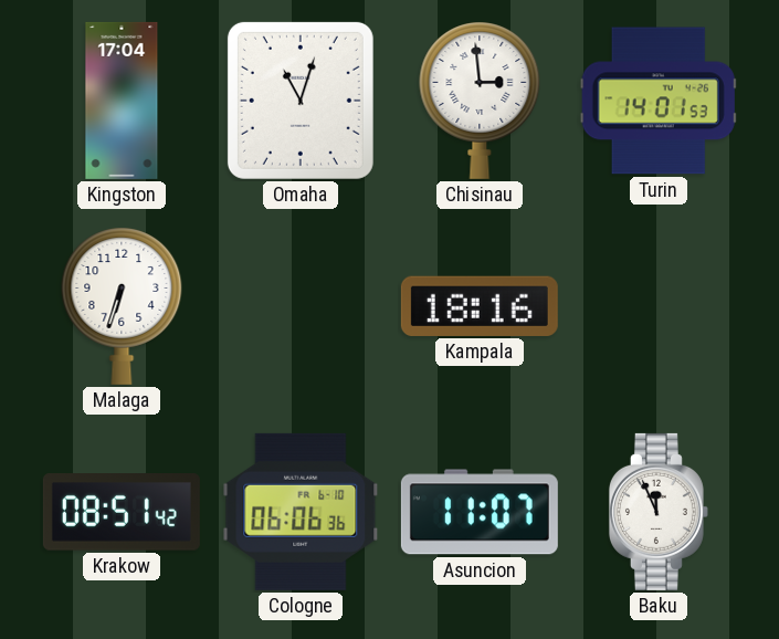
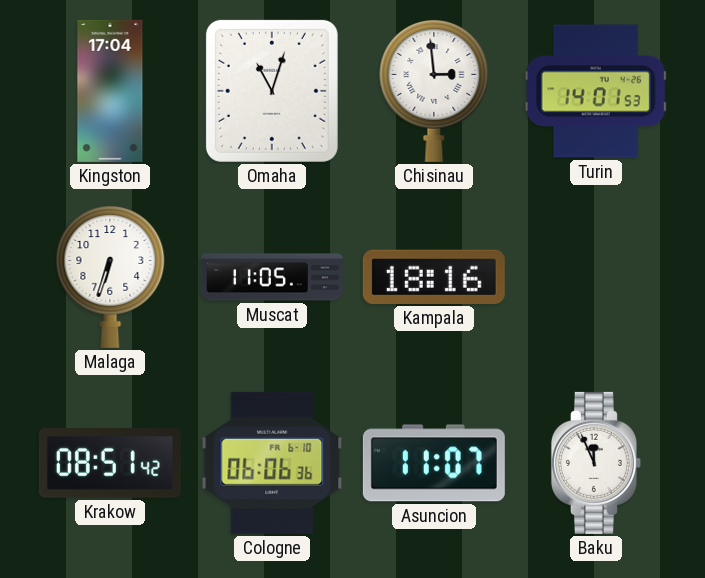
Muscat: none -> 11:05 (272, 277)
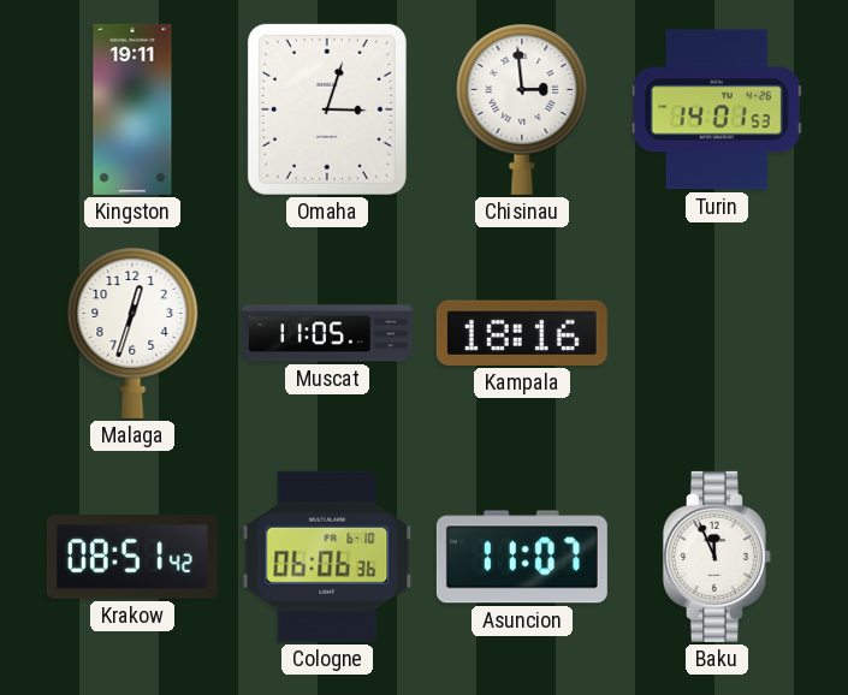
Kingston: 17:04 -> 19:11 (132, 109)
Omaha: 11:03 -> 3:03 (327, 109)
Malaga: 6:33 -> 12:33 (132, 333)
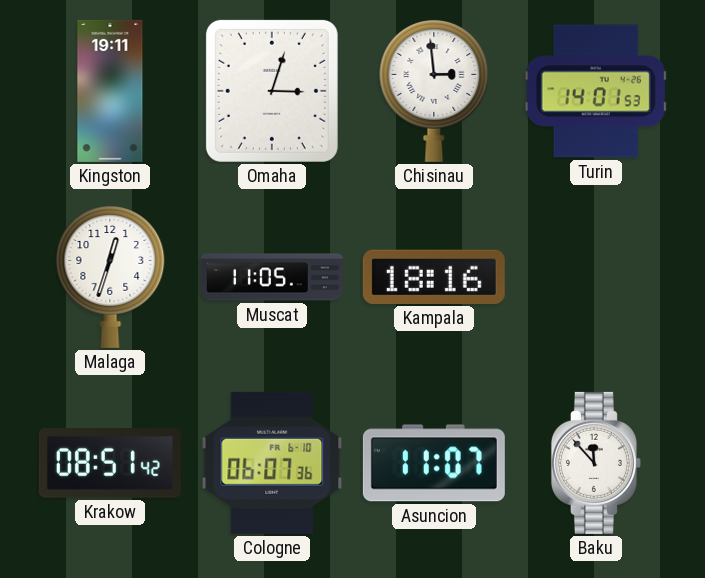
Cologne: 06:06 -> 06:07 (272, 463)
Baku: 11:56 -> 11:53 (596, 463)
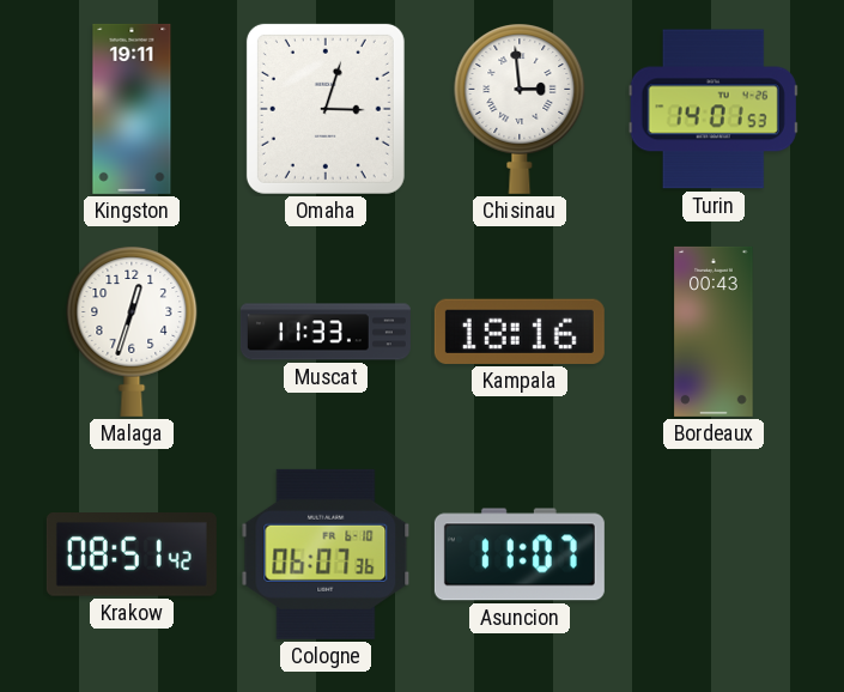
Muscat: 11:05 -> 11:33 (326, 332)
Bordeaux: none -> 00:43 (714, 332)
Baku: 11:53 -> none (596, 463)
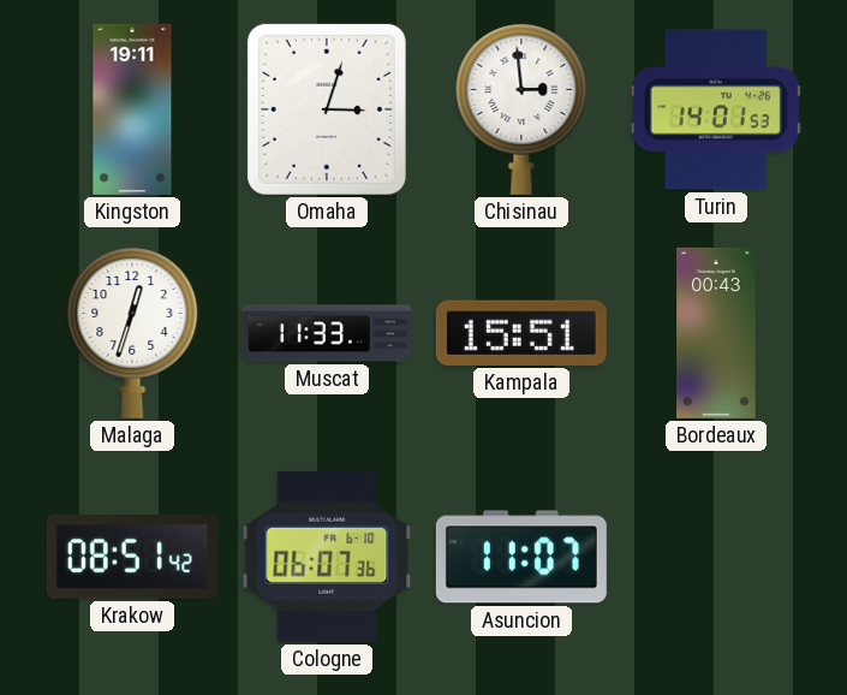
Kampala: 18:16 -> 15:51 (521, 333)
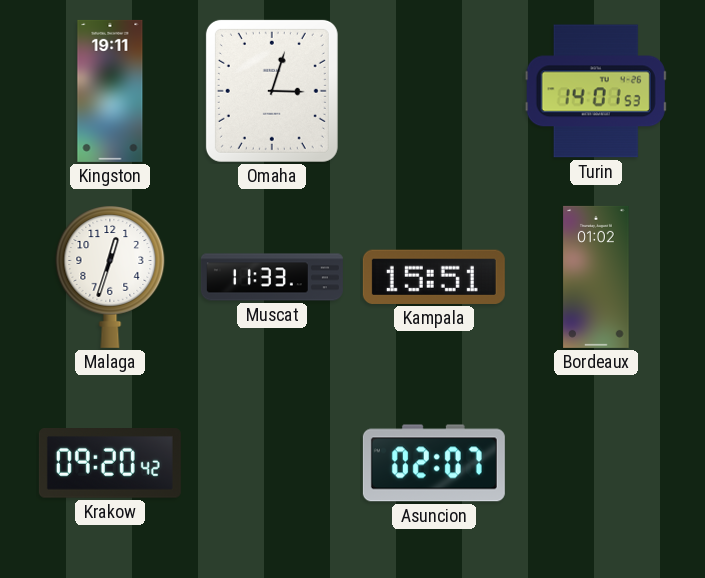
Chisinau: 2:59 -> none (521, 109)
Bordeaux: 00:43 -> 01:02 (596, 277)
Krakow: 08:51 -> 09:20 (110, 464)
Cologne: 06:07 -> none (327, 557)
Asuncion: 11:07 -> 02:07 (434, 463)
